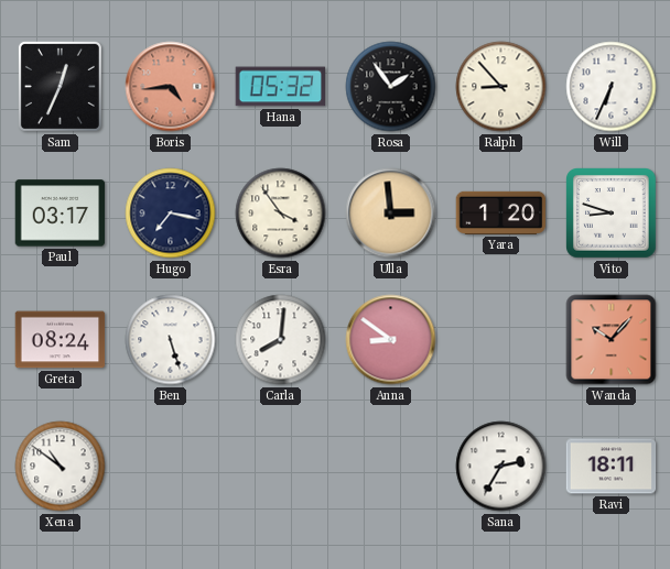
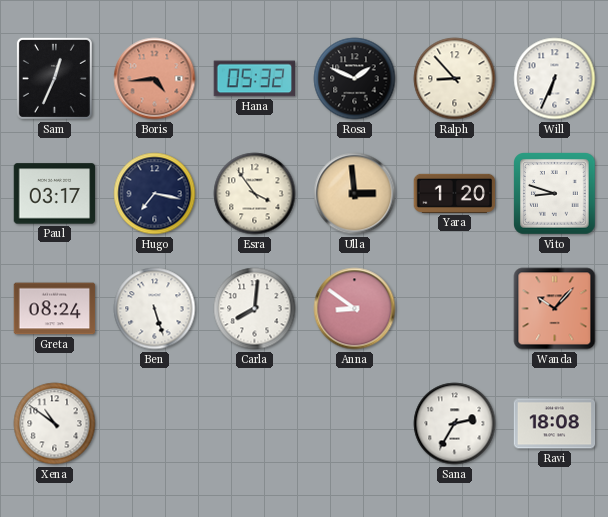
Rosa: 1:54 -> 1:49 (355, 79)
Ravi: 18:11 -> 18:08 (555, 424)
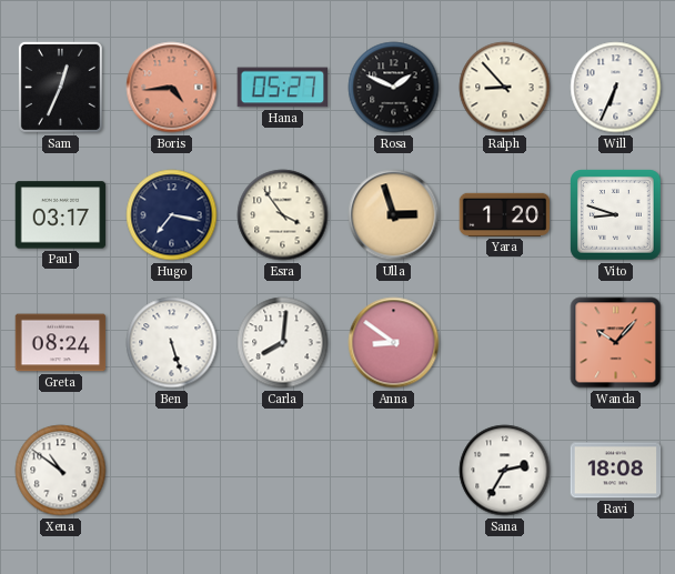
Hana: 05:32 -> 05:27 (283, 88)
Ulla: 2:59 -> 2:57 (394, 215)
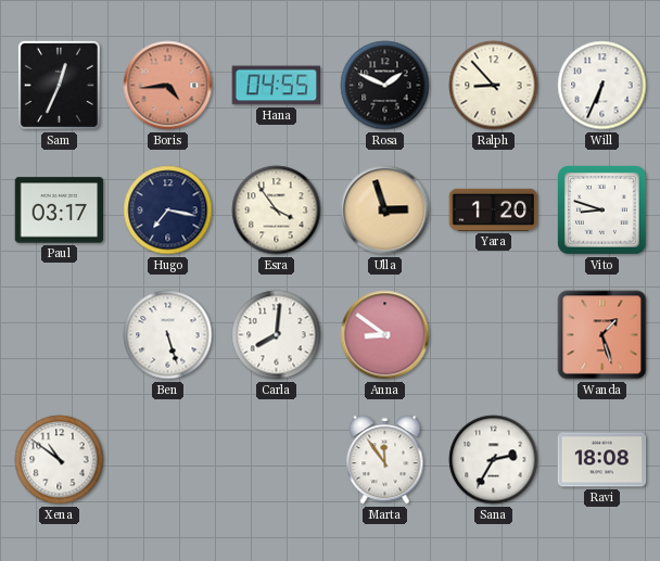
Hana: 05:27 -> 04:55 (277, 86)
Greta: 08:24 -> none (61, 343)
Wanda: 10:07 -> 1:27 (602, 335)
Marta: none -> 11:54 (385, 460)
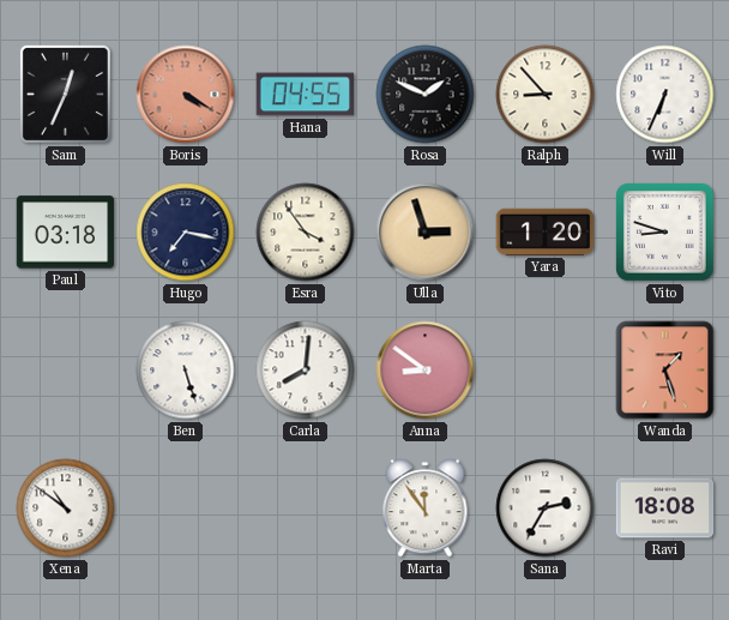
Boris: 4:44 -> 4:20 (186, 95)
Paul: 03:17 -> 03:18 (66, 233)
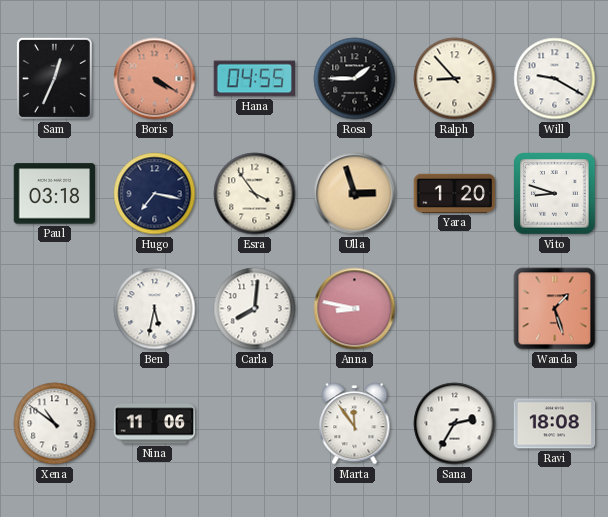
Rosa: 1:49 -> 1:45 (355, 79)
Will: 6:34 -> 9:20 (555, 79)
Ben: 5:27 -> 5:32 (155, 309)
Anna: 8:51 -> 8:47 (355, 309)
Nina: none -> 11:06 (155, 424)
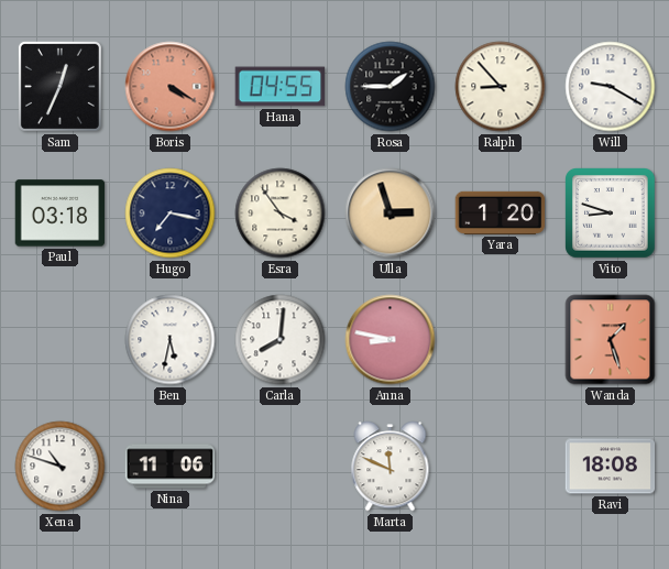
Xena: 10:51 -> 10:48 (61, 467)
Marta: 11:54 -> 11:49 (391, 467)
Sana: 2:35 -> none (455, 424)
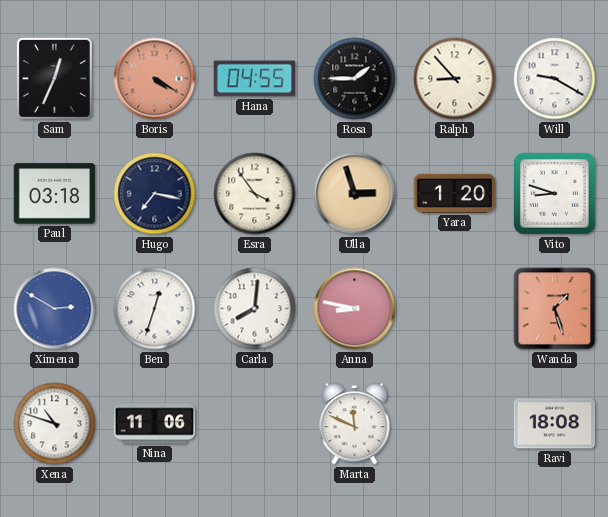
Ximena: none -> 2:50 (55, 309)
Ben: 5:32 -> 12:33 (155, 309)
